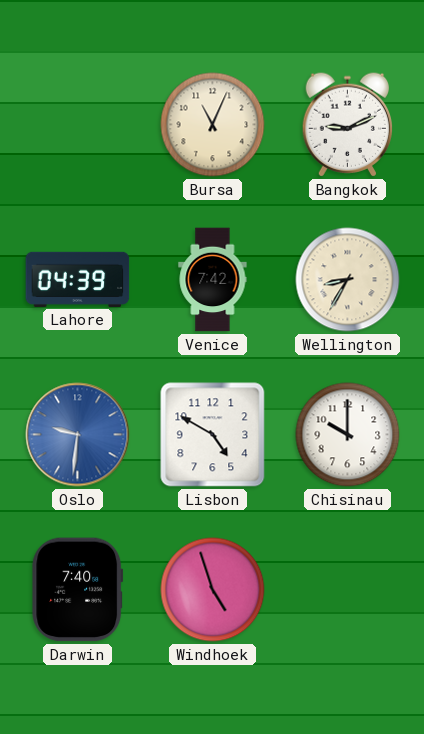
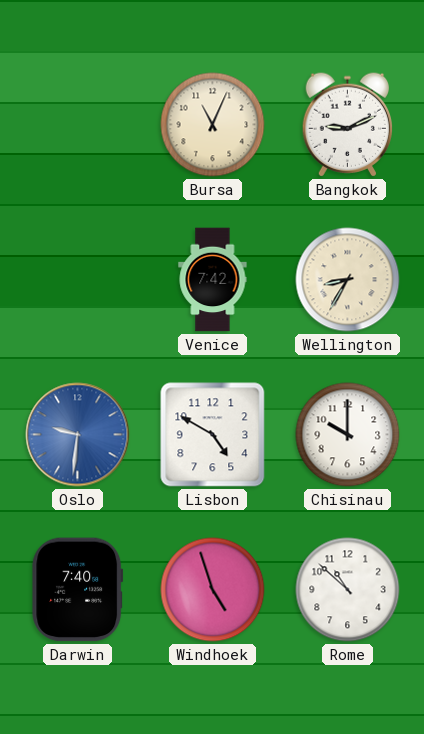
Lahore: 04:39 -> none (78, 279)
Rome: none -> 10:52 (348, 590)
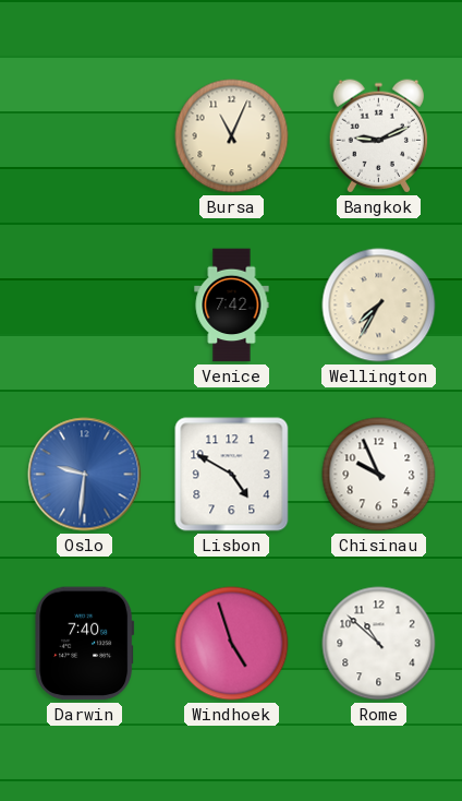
Wellington: 8:35 -> 7:35 (379, 306)
Chisinau: 10:00 -> 9:56 (379, 475)
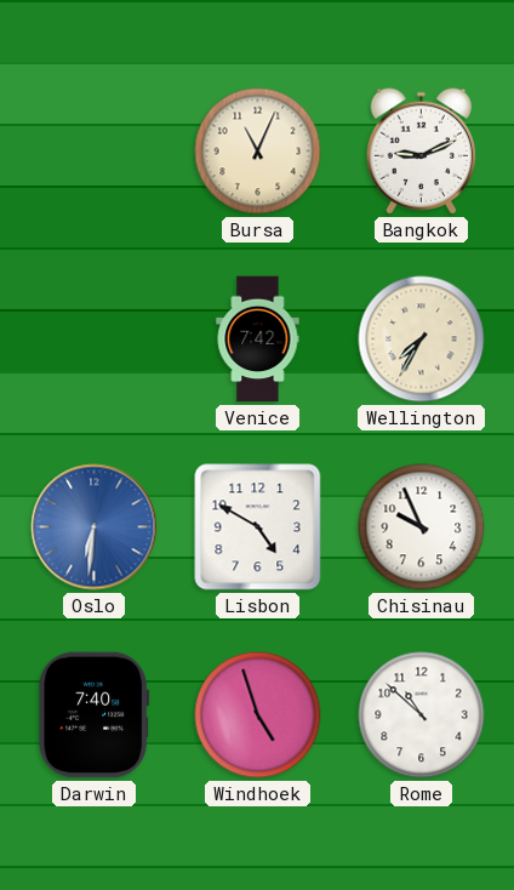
Oslo: 9:31 -> 6:31 (95, 527)
